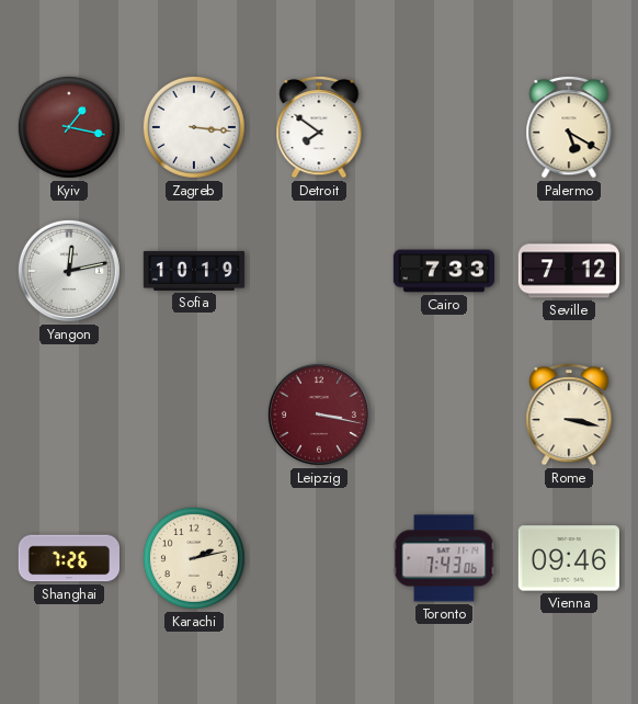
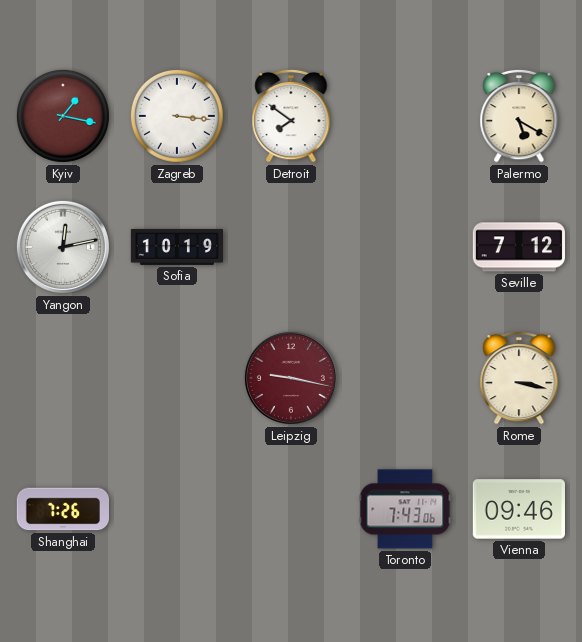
Cairo: 7:33 -> none (443, 271)
Leipzig: 3:17 -> 9:17 (291, 378)
Karachi: 2:13 -> none (194, 558)
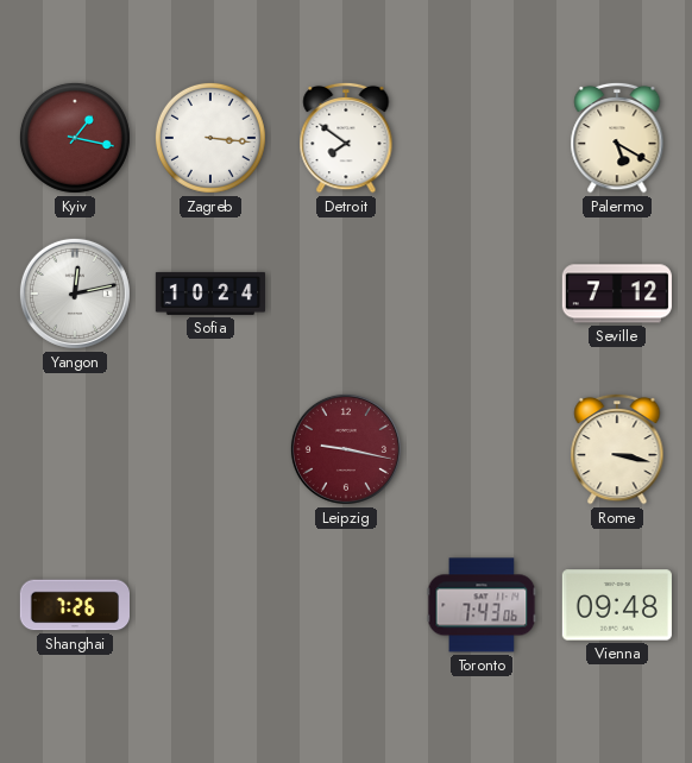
Sofia: 10:19 -> 10:24 (210, 294)
Vienna: 09:46 -> 09:48 (617, 605)
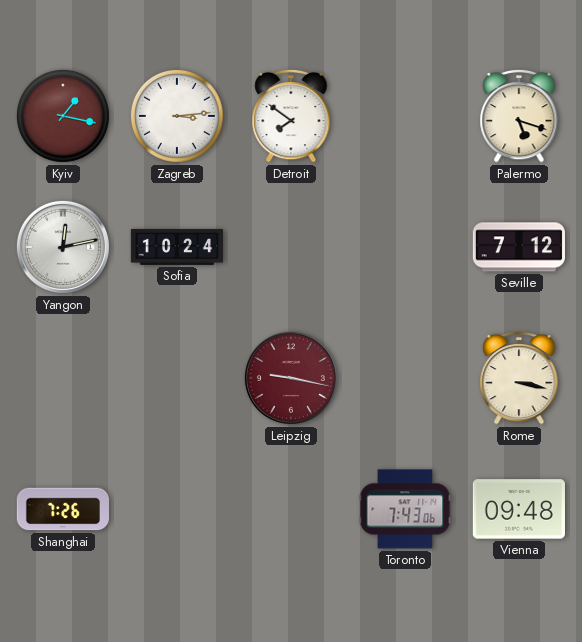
Zagreb: 3:16 -> 3:14 (177, 116)
Palermo: 5:20 -> 5:18 (519, 116)
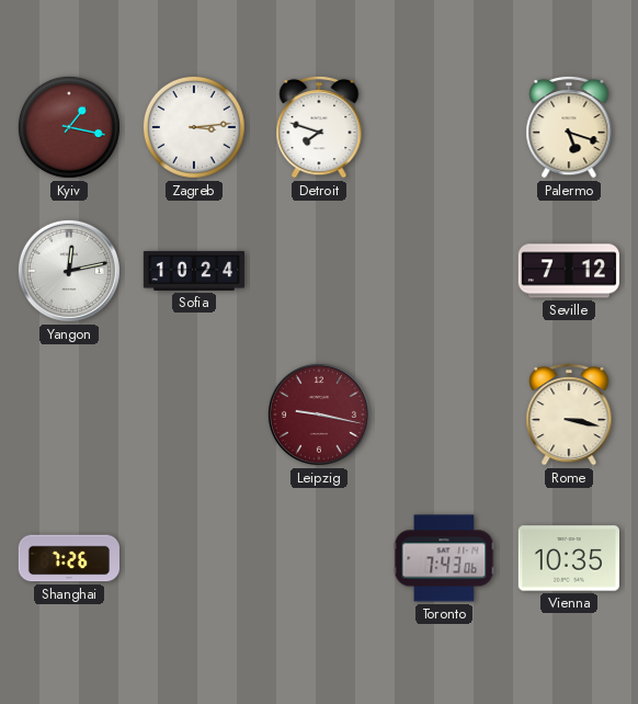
Detroit: 7:51 -> 7:48 (319, 127)
Vienna: 09:48 -> 10:35 (569, 558)
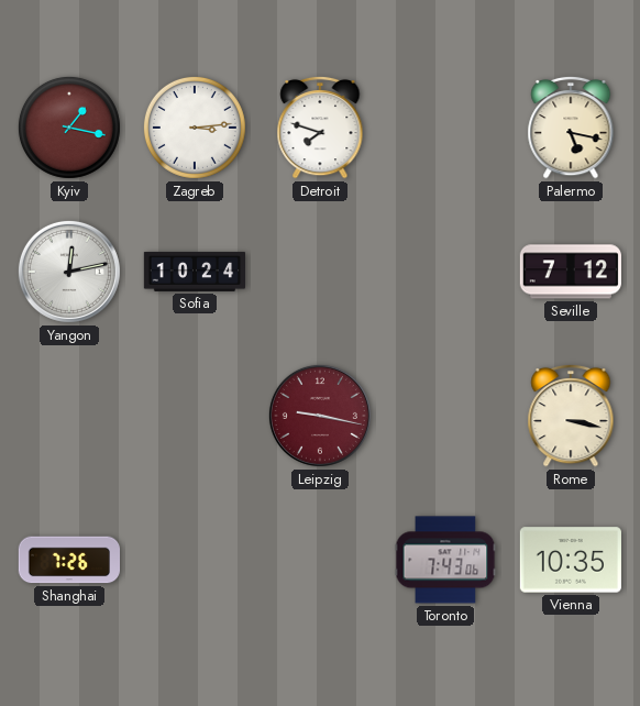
Palermo: 5:18 -> 5:17 (571, 128)
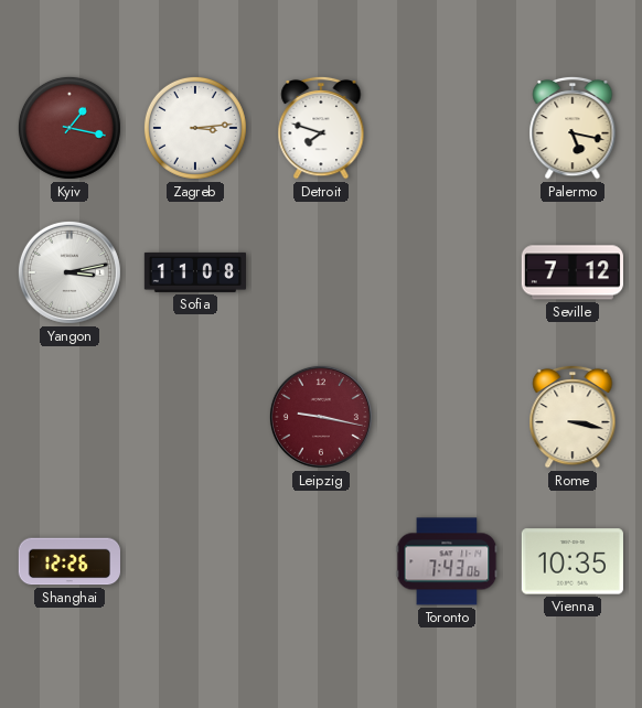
Yangon: 12:13 -> 3:13 (69, 272)
Sofia: 10:24 -> 11:08 (195, 272)
Shanghai: 7:26 -> 12:26 (68, 561)
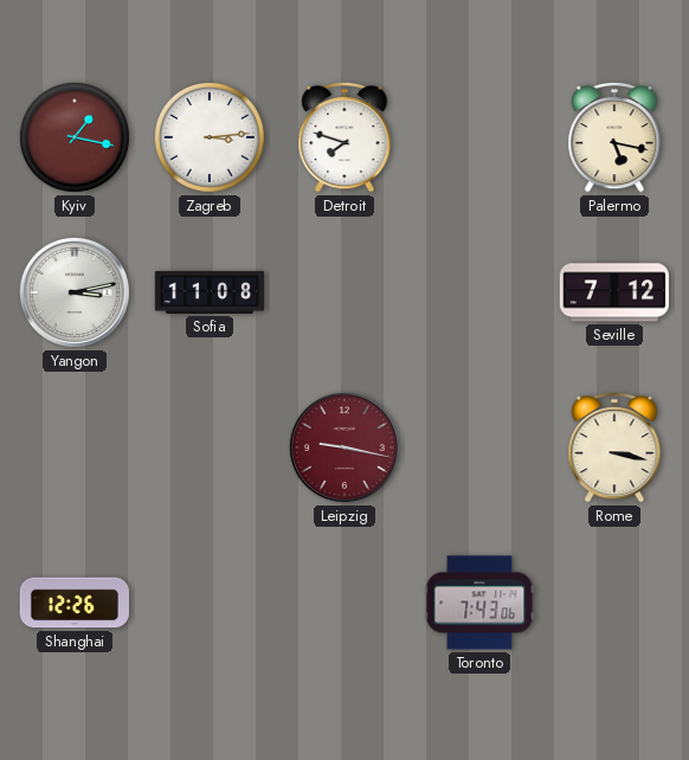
Vienna: 10:35 -> none (573, 561)
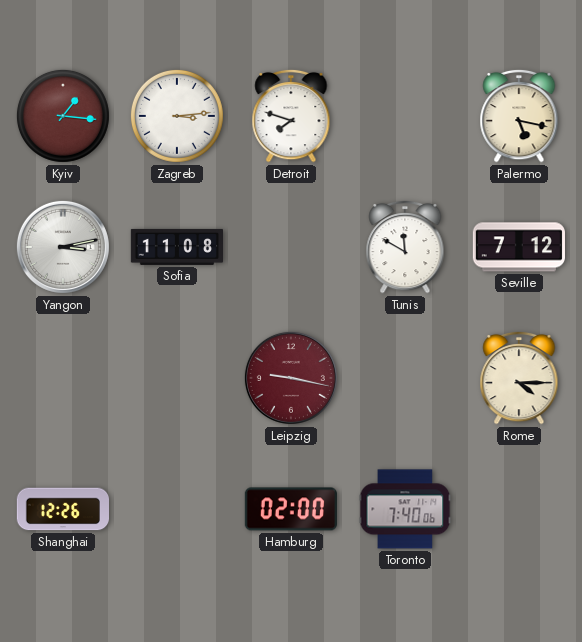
Kyiv: 1:17 -> 1:16 (63, 116)
Tunis: none -> 11:50 (405, 247)
Rome: 3:17 -> 4:15 (519, 378)
Hamburg: none -> 02:00 (291, 509)
Toronto: 7:43 -> 7:40 (405, 509)
